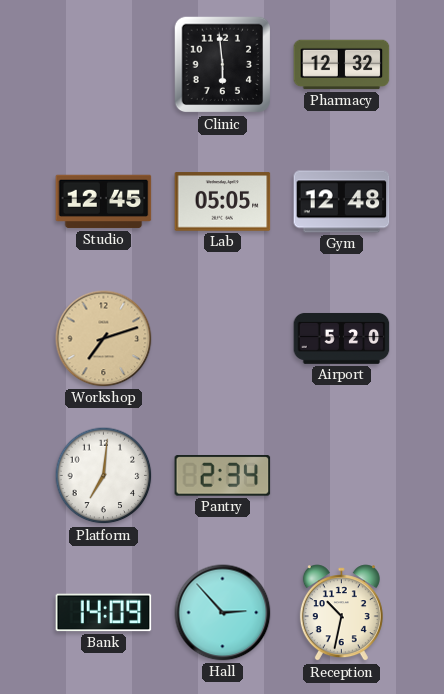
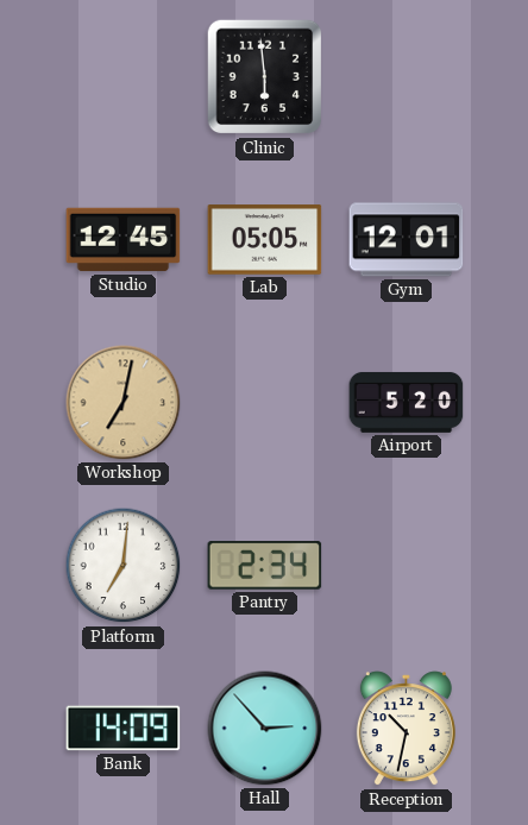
Pharmacy: 12:32 -> none (342, 65)
Gym: 12:48 -> 12:01 (407, 240)
Workshop: 7:12 -> 7:02 (124, 403)
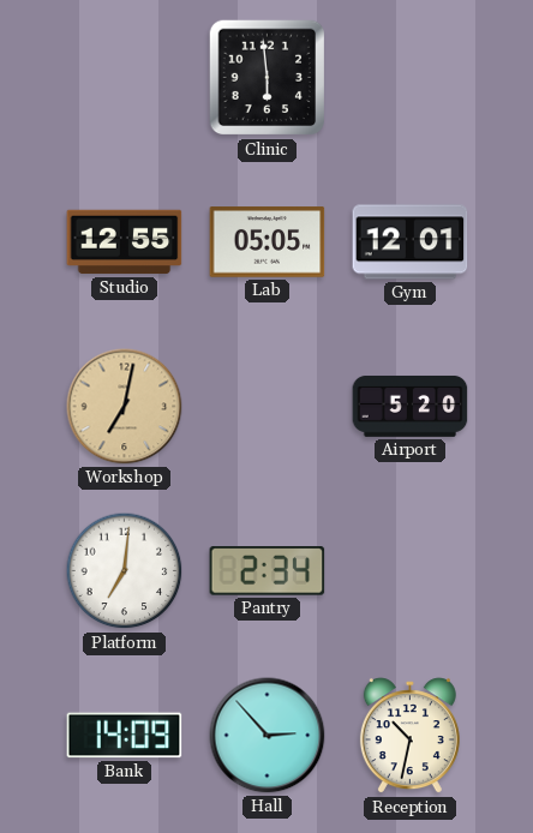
Studio: 12:45 -> 12:55 (125, 242)
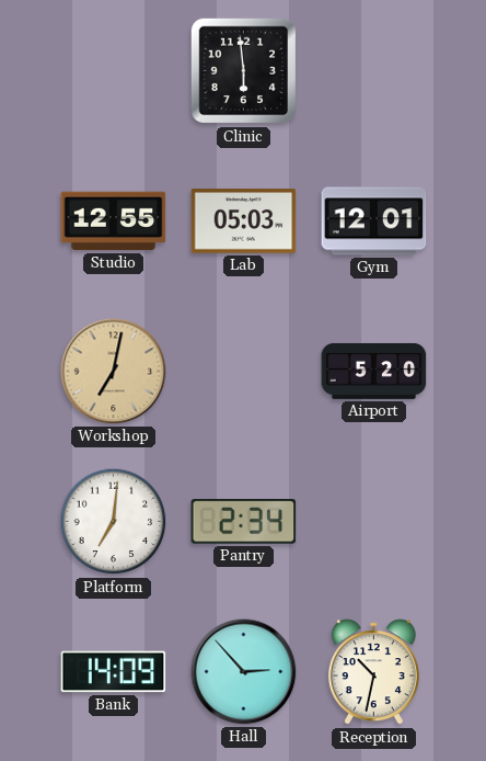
Lab: 05:05 -> 05:03 (244, 222)
